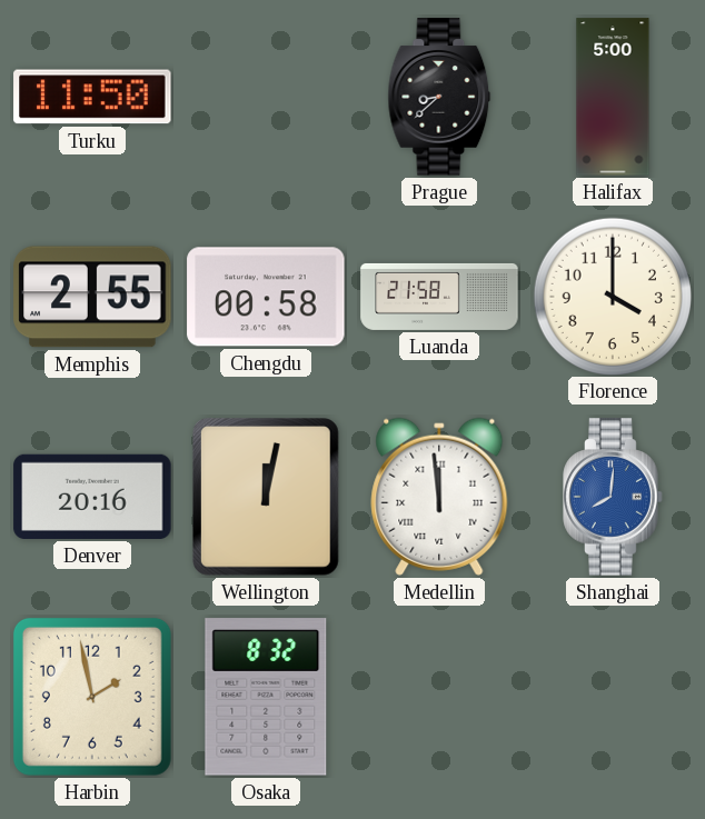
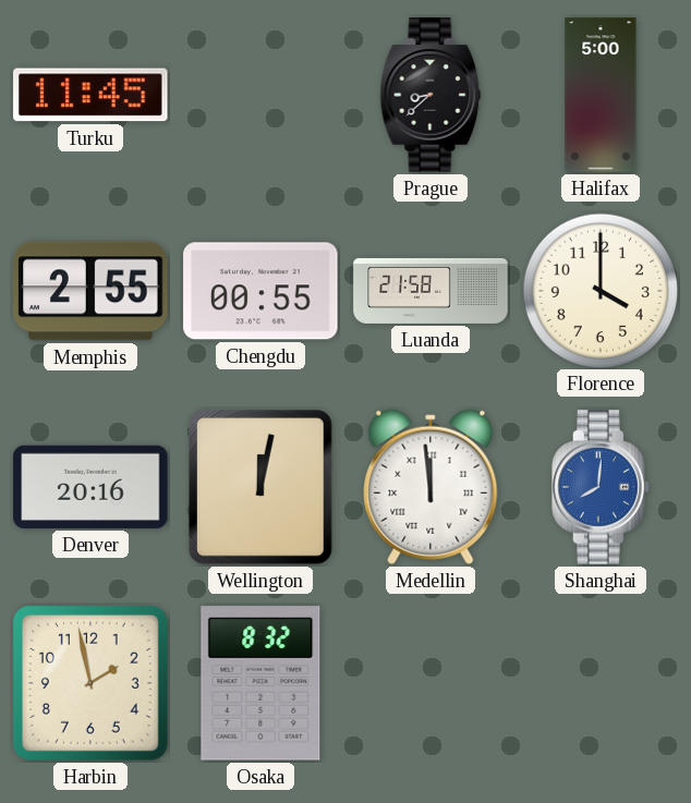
Turku: 11:50 -> 11:45 (90, 95)
Chengdu: 00:58 -> 00:55 (260, 291)
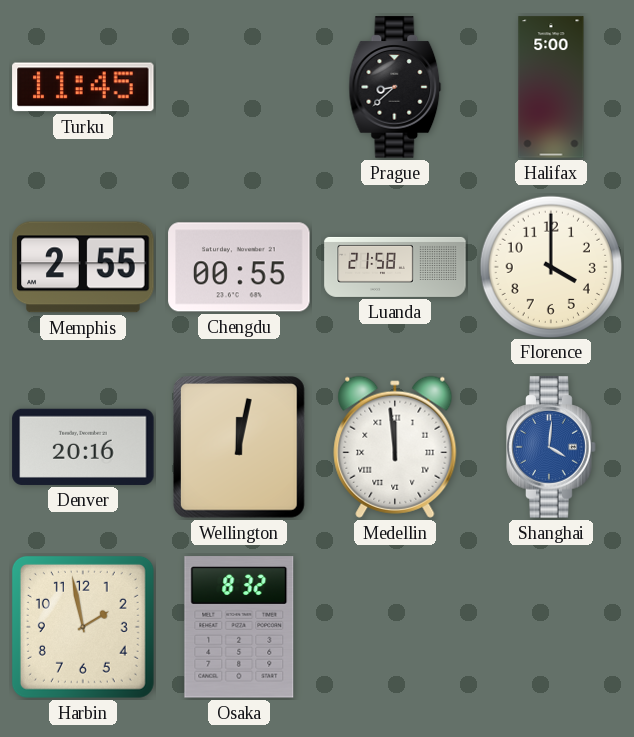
Shanghai: 8:01 -> 4:01 (551, 447)
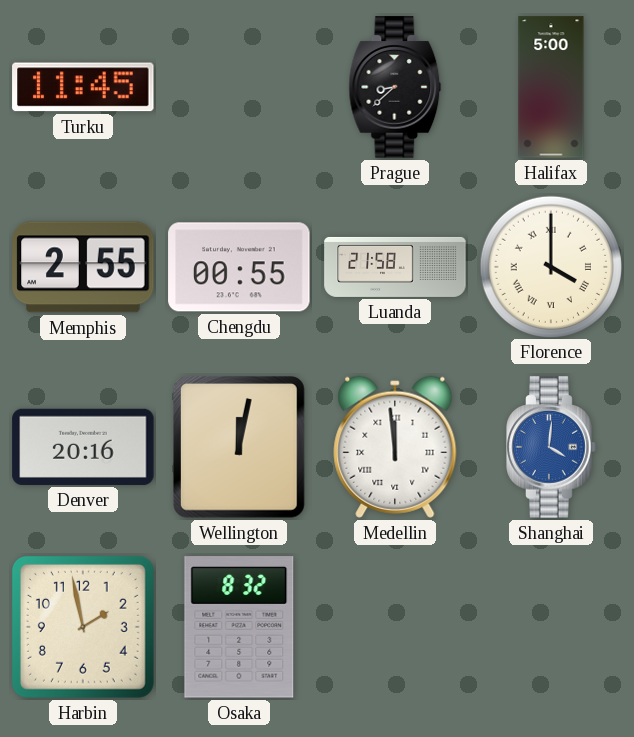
Florence numerals: Arabic -> Roman (550, 266)
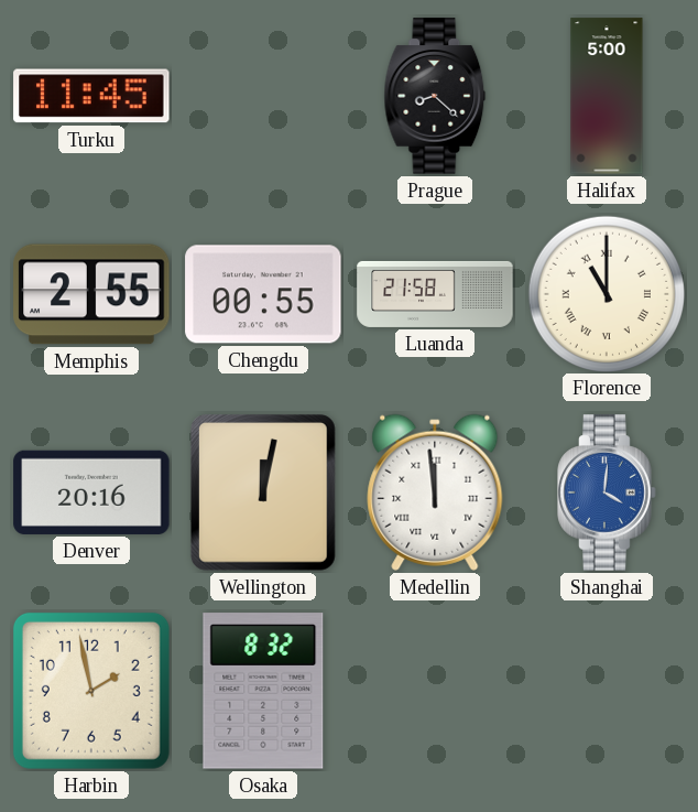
Prague: 8:38 -> 8:22 (435, 96)
Florence: 4:00 -> 11:00 (606, 293)
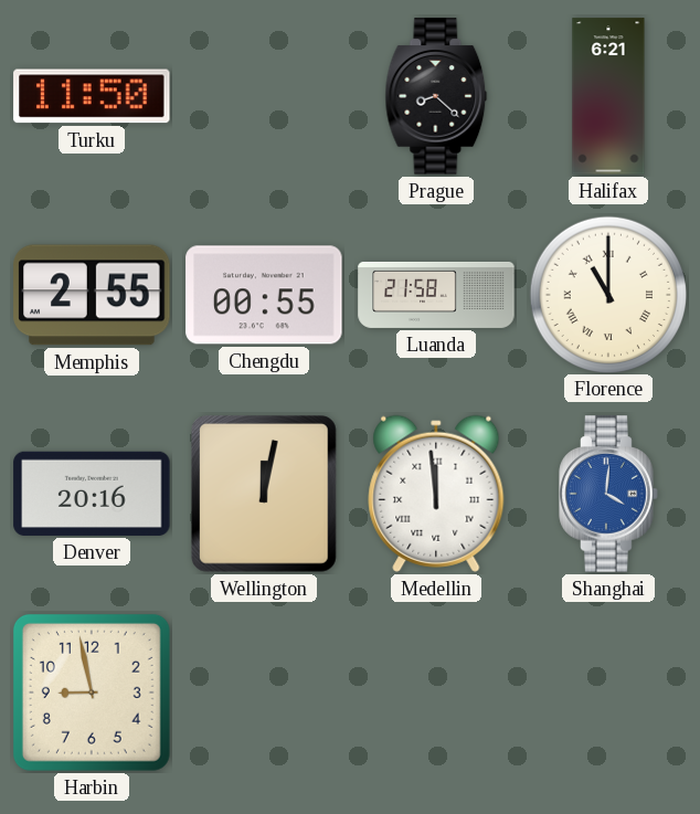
Turku: 11:45 -> 11:50 (92, 96)
Halifax: 5:00 -> 6:21 (608, 96)
Harbin: 1:58 -> 8:58 (92, 693)
Osaka: 8:32 -> none (263, 691)
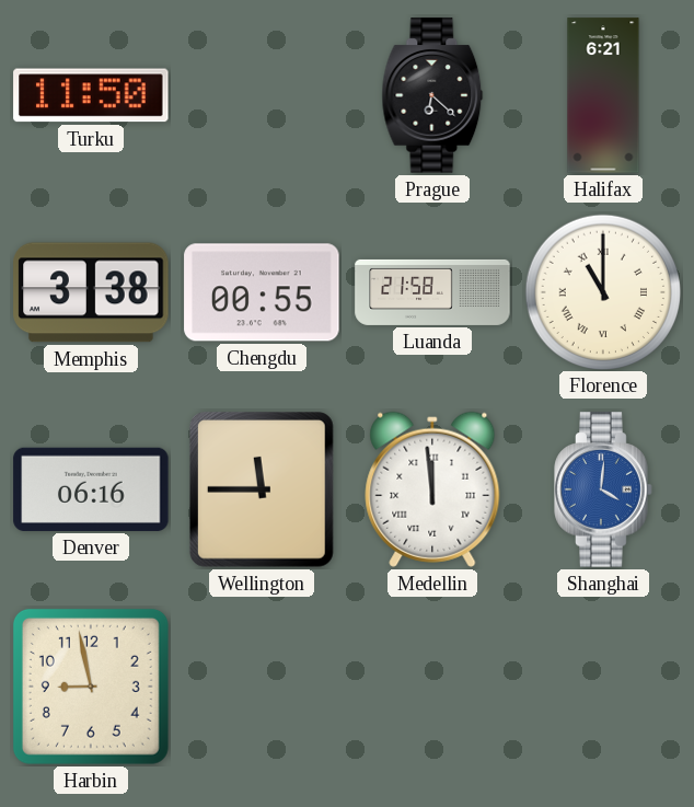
Prague: 8:22 -> 6:22 (432, 95)
Memphis: 2:55 -> 3:38 (91, 292)
Denver: 20:16 -> 06:16 (91, 489)
Wellington: 12:02 -> 11:45 (262, 491)
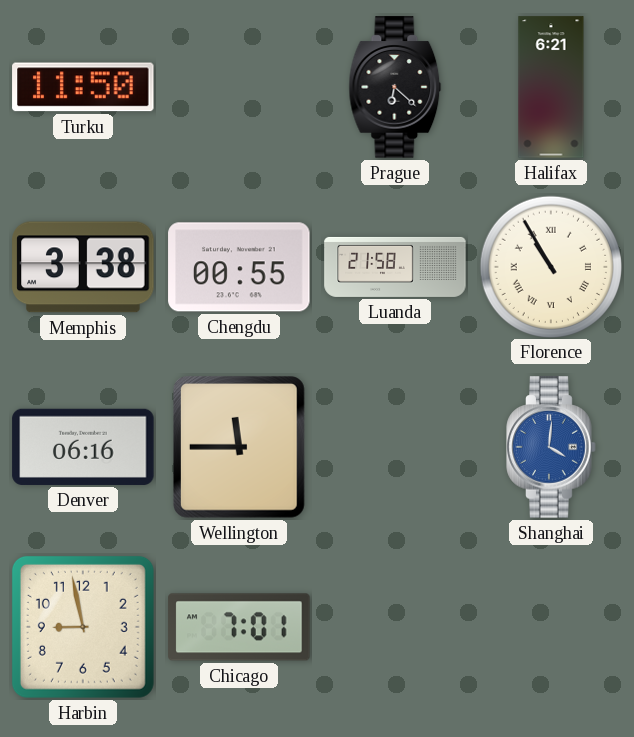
Florence: 11:00 -> 10:55 (550, 266)
Medellin: 11:59 -> none (432, 489)
Chicago: none -> 7:01 (239, 627)
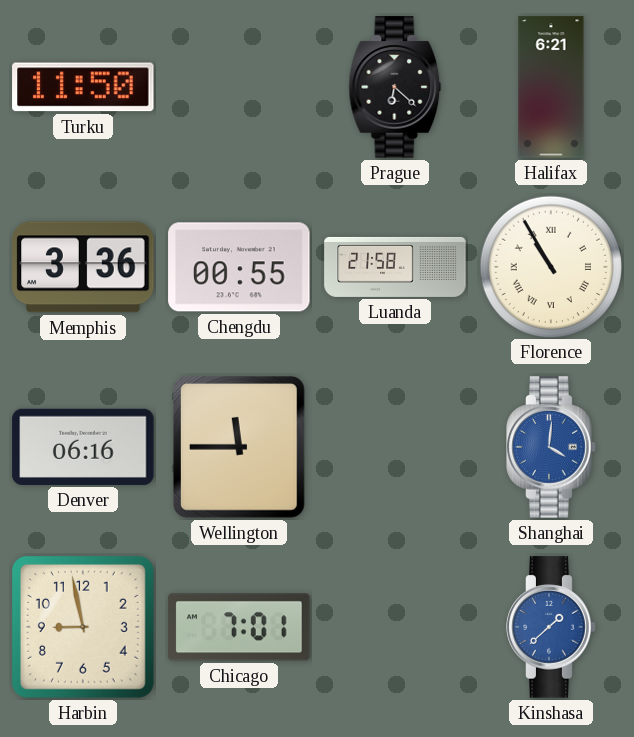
Memphis: 3:38 -> 3:36 (83, 267)
Kinshasa: none -> 1:38 (551, 627)
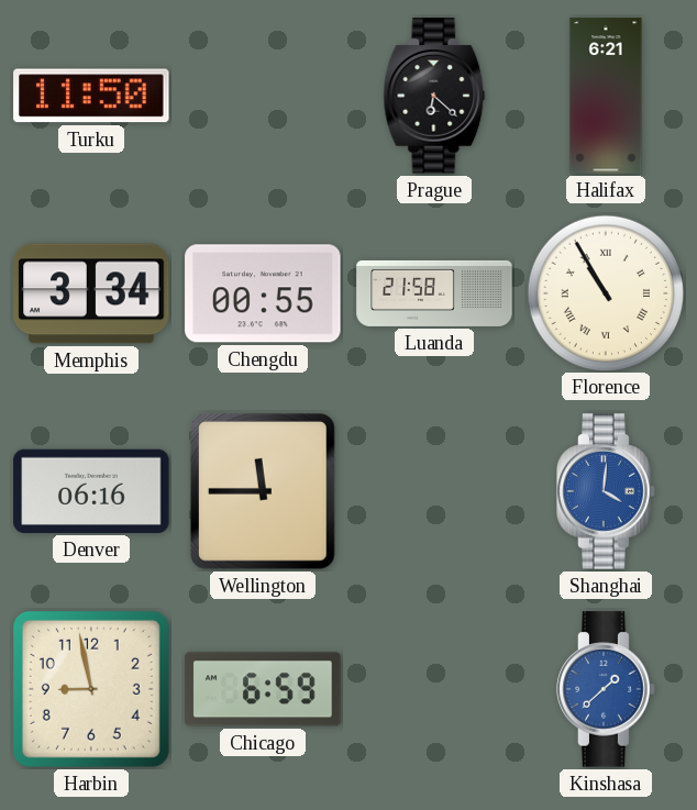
Memphis: 3:36 -> 3:34 (91, 293)
Chicago: 7:01 -> 6:59 (263, 689)
